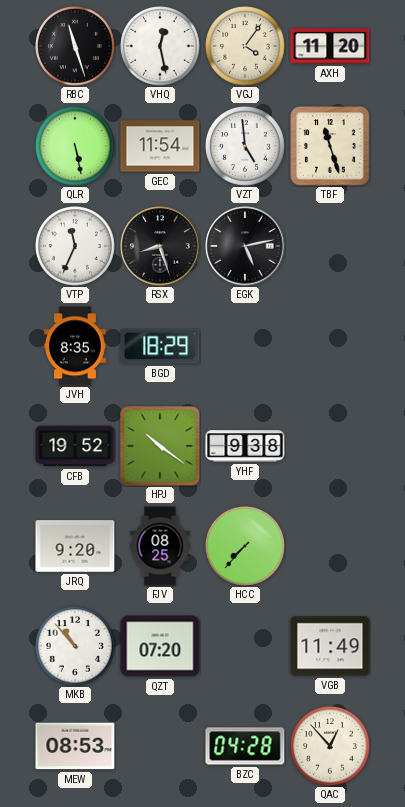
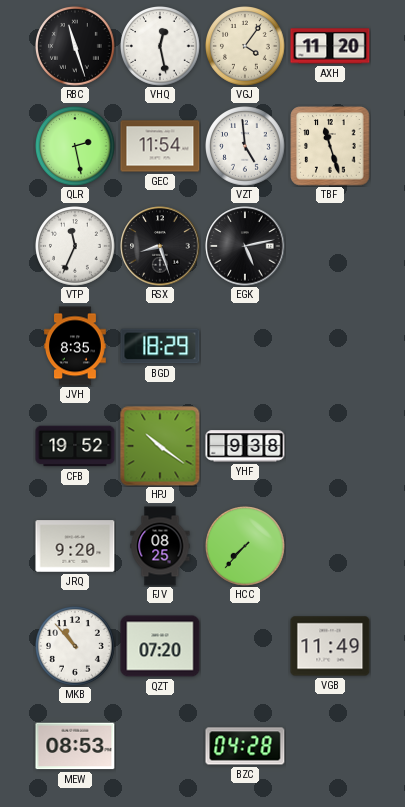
QLR: 5:28 -> 2:28 (76, 147)
QAC: 12:53 -> none (331, 747)
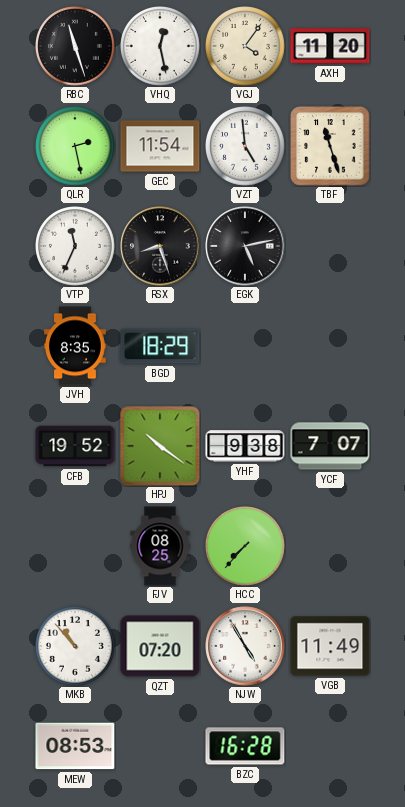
YCF: none -> 7:07 (330, 446)
JRQ: 9:20 -> none (75, 546)
NJW: none -> 4:55 (245, 646)
BZC: 04:28 -> 16:28 (245, 746)
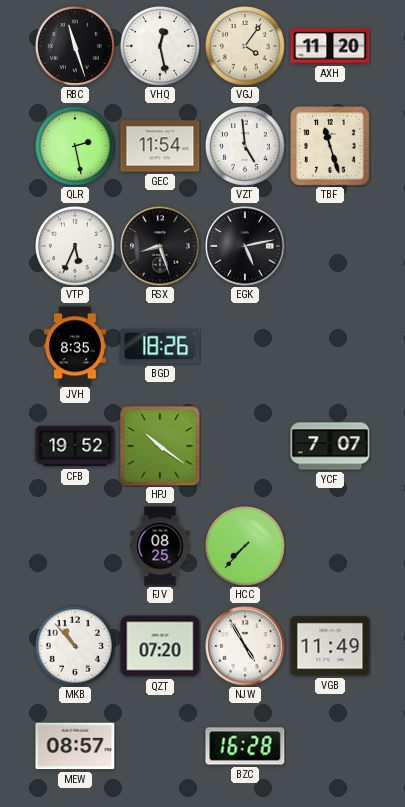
VTP: 11:34 -> 5:34 (76, 247)
BGD: 18:29 -> 18:26 (160, 346)
YHF: 9:38 -> none (245, 446)
MEW: 08:53 -> 08:57 (75, 746)
